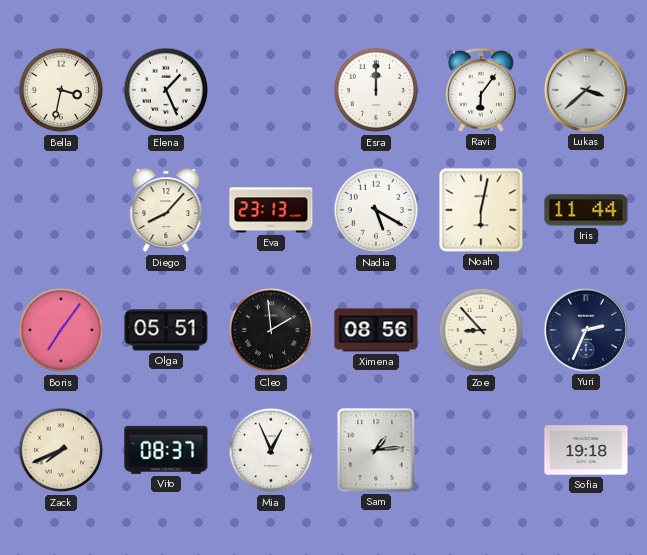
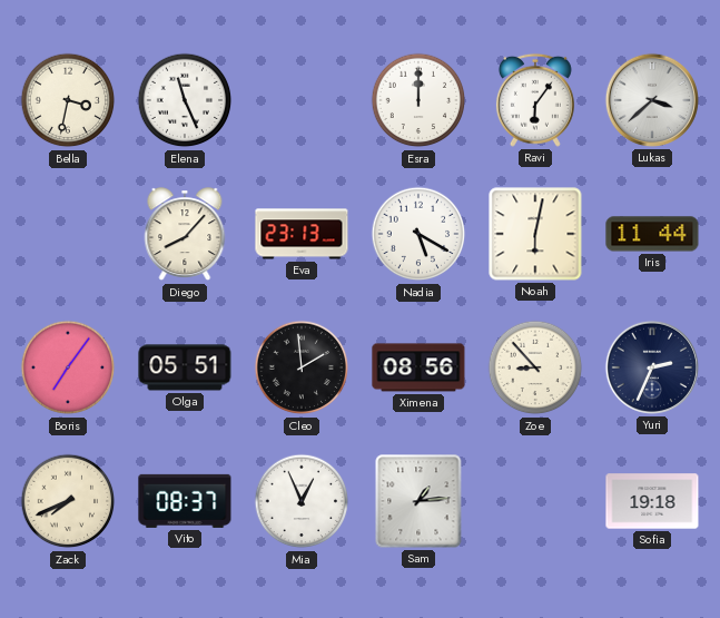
Elena: 1:26 -> 11:26 (185, 100)
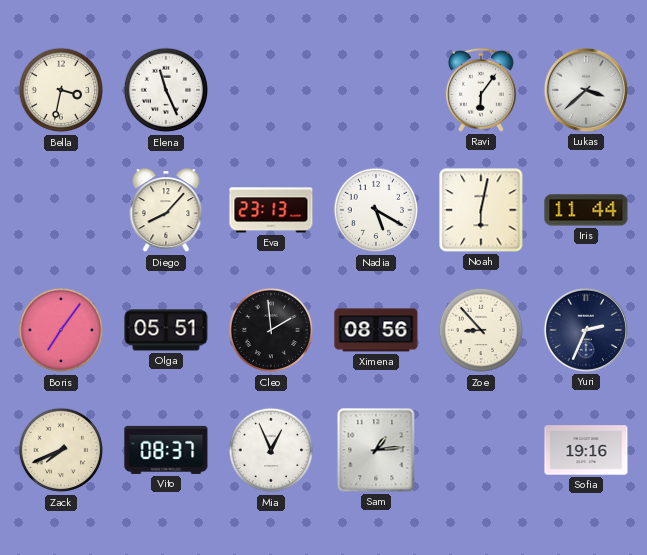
Esra: 12:00 -> none (418, 100)
Sofia: 19:18 -> 19:16 (586, 450)
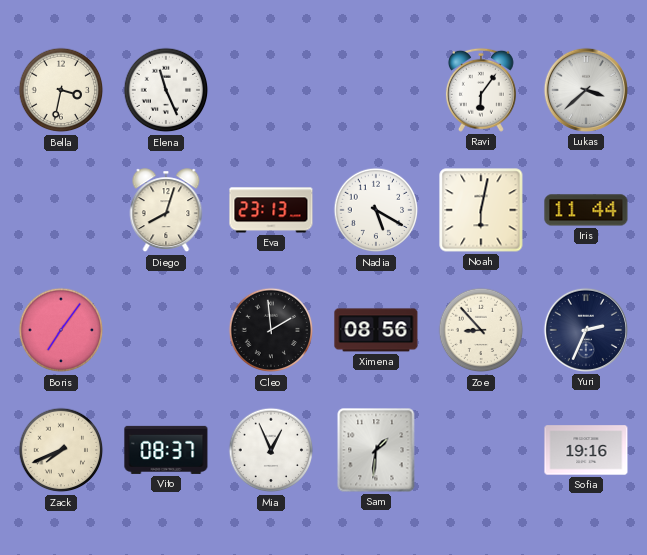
Diego: 8:07 -> 8:03 (166, 211)
Olga: 05:51 -> none (166, 330)
Sam: 1:14 -> 1:31 (376, 450)
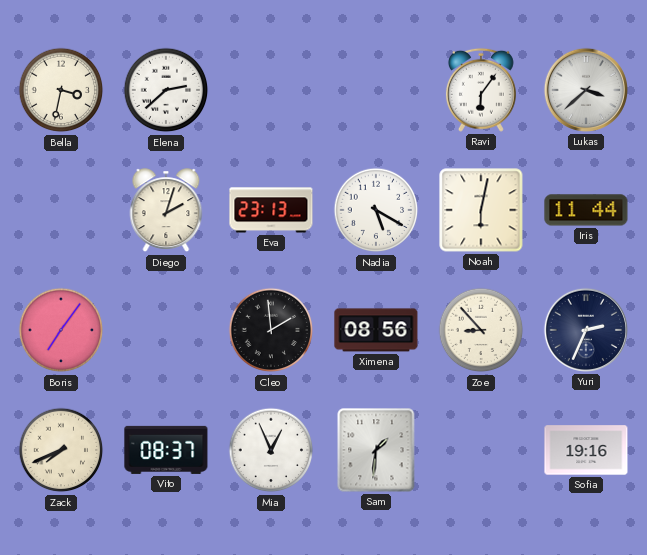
Elena: 11:26 -> 2:38 (166, 90)
Diego: 8:03 -> 2:03 (166, 211)
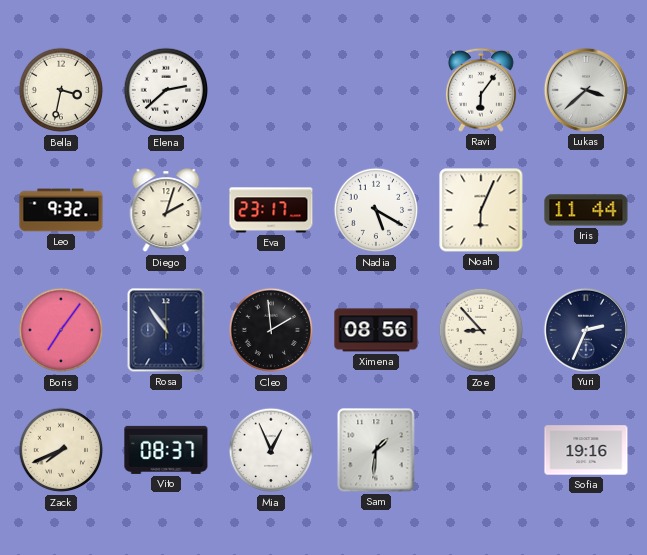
Leo: none -> 9:32 (61, 210)
Eva: 23:13 -> 23:17 (271, 210)
Noah: 6:02 -> 6:04 (481, 210)
Rosa: none -> 10:54 (166, 330)
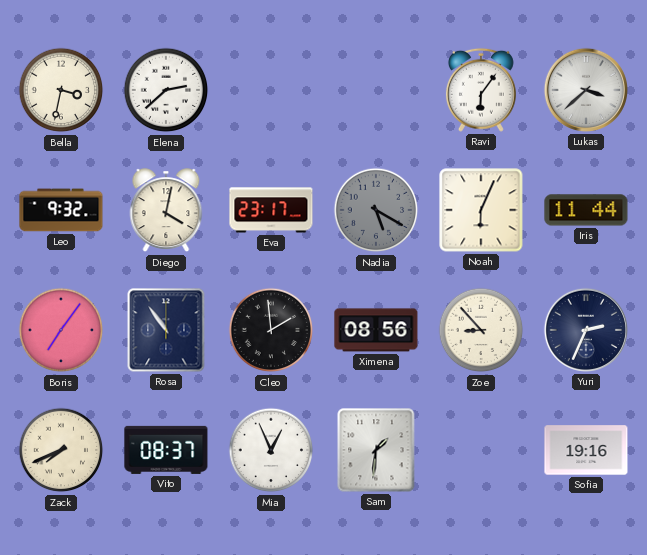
Diego: 2:03 -> 4:02 (166, 211)
Nadia dial: white -> grey (376, 210)
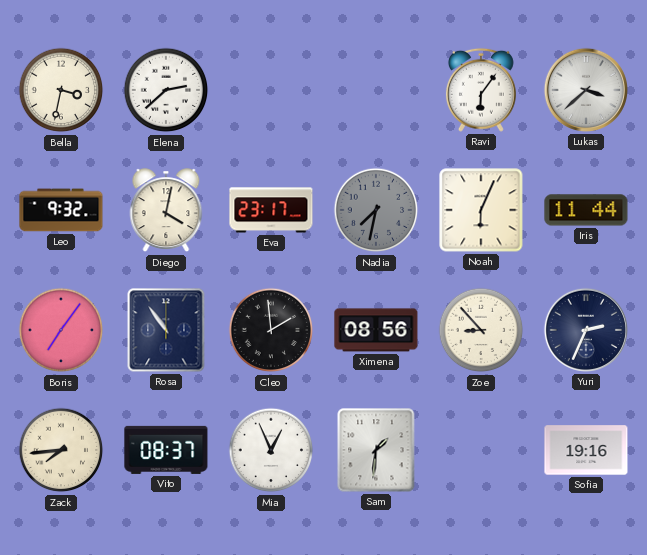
Nadia: 5:20 -> 7:32 (376, 210)
Zack: 7:41 -> 7:44 (61, 450)
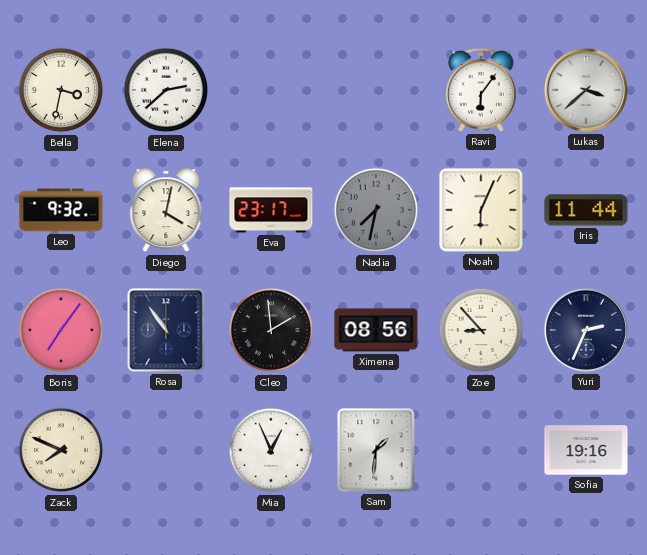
Zack: 7:44 -> 7:49 (61, 450)
Vito: 08:37 -> none (166, 450)
